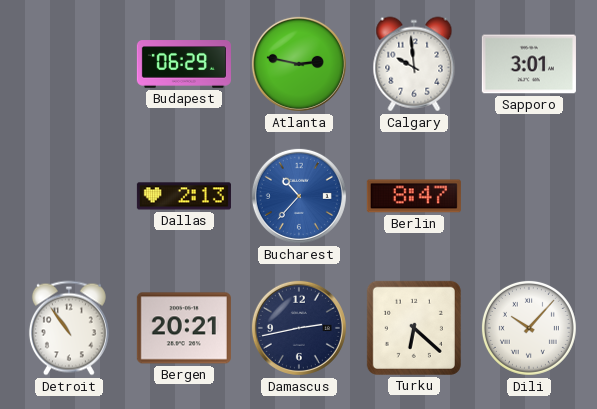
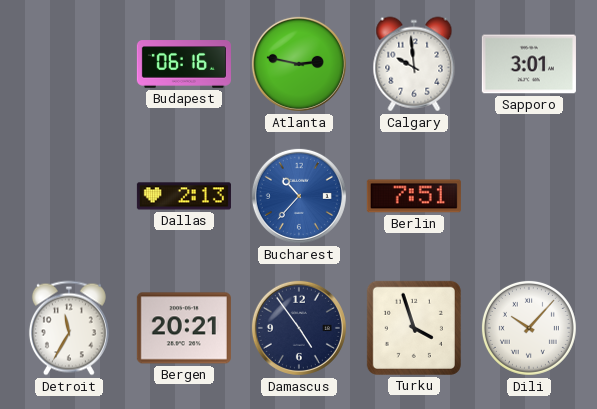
Budapest: 06:29 -> 06:16 (184, 64)
Berlin: 8:47 -> 7:51 (414, 196)
Detroit: 10:54 -> 11:35 (69, 328)
Damascus: 2:43 -> 4:54 (299, 328)
Turku: 6:22 -> 3:57 (414, 328)
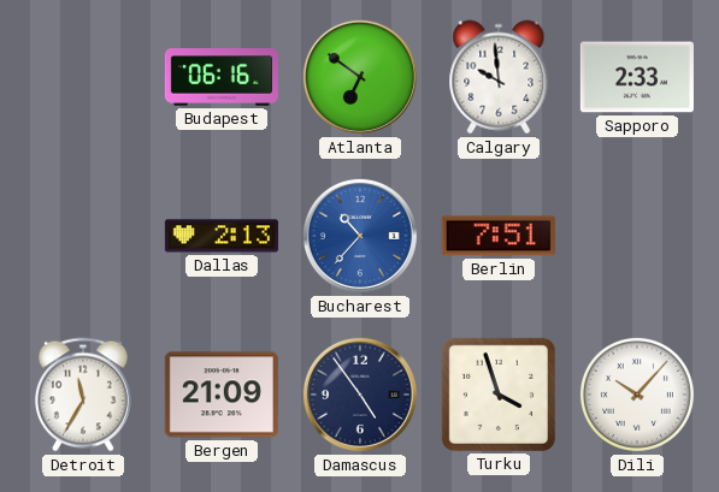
Atlanta: 2:47 -> 6:51 (360, 77)
Sapporo: 3:01 -> 2:33 (637, 77)
Bergen: 20:21 -> 21:09 (222, 395)
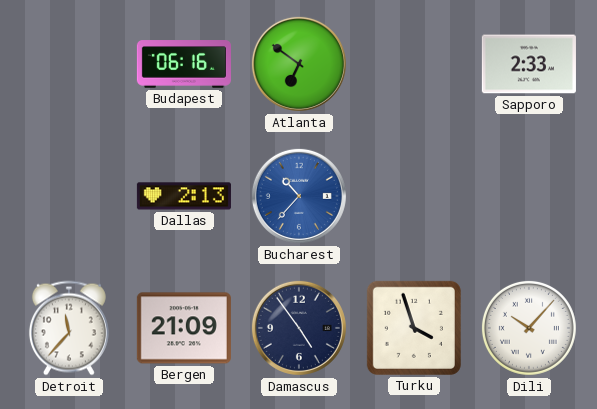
Calgary: 9:59 -> none (499, 77)
Berlin: 7:51 -> none (499, 236)
Detroit: 11:35 -> 11:37 (69, 328)
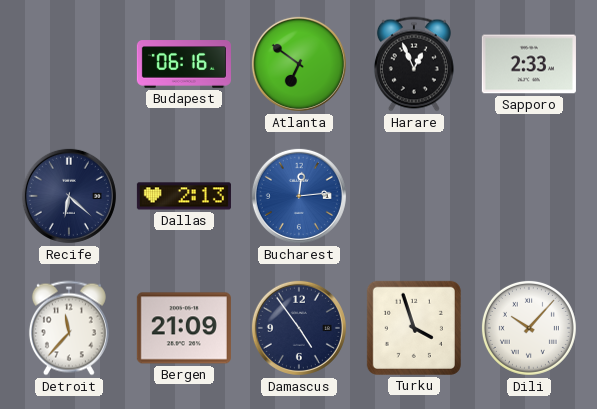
Harare: none -> 12:56 (414, 64)
Recife: none -> 6:22 (69, 196)
Bucharest: 10:37 -> 12:14 (299, 196)
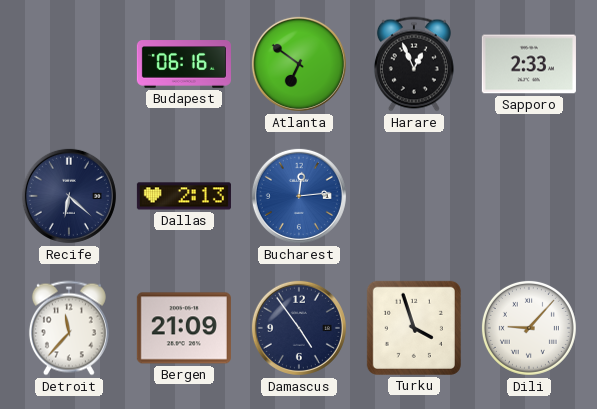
Dili: 10:07 -> 9:07 (529, 328)
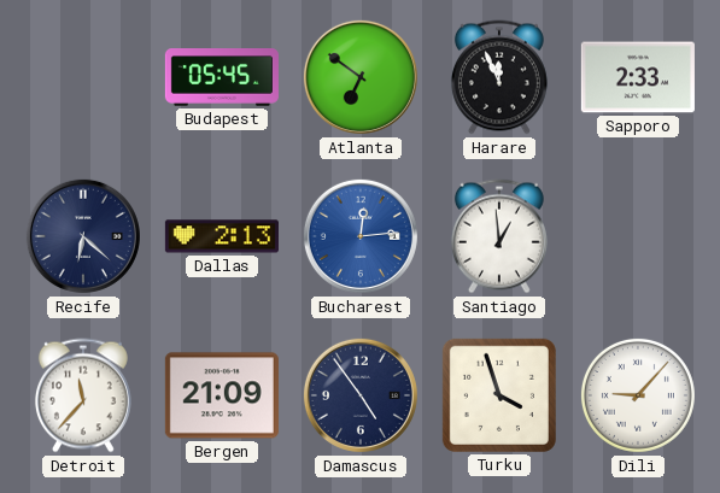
Budapest: 06:16 -> 05:45 (222, 77)
Harare: 12:56 -> 11:56 (499, 77)
Santiago: none -> 12:59 (499, 236)
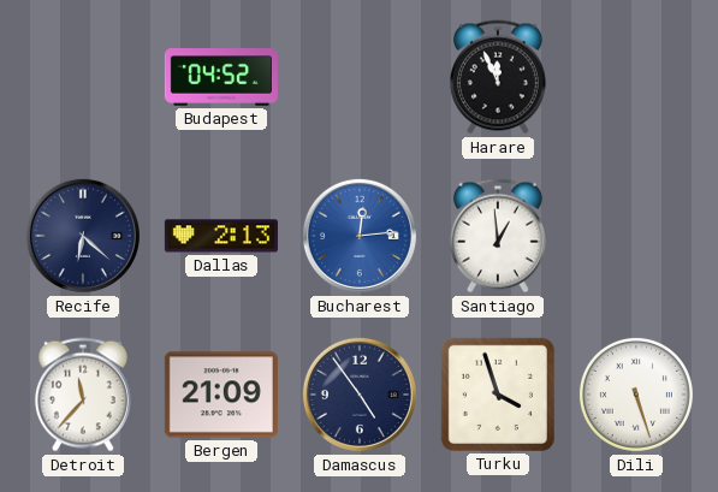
Budapest: 05:45 -> 04:52 (221, 77)
Atlanta: 6:51 -> none (361, 77)
Sapporo: 2:33 -> none (638, 77)
Dili: 9:07 -> 5:27 (636, 395)
